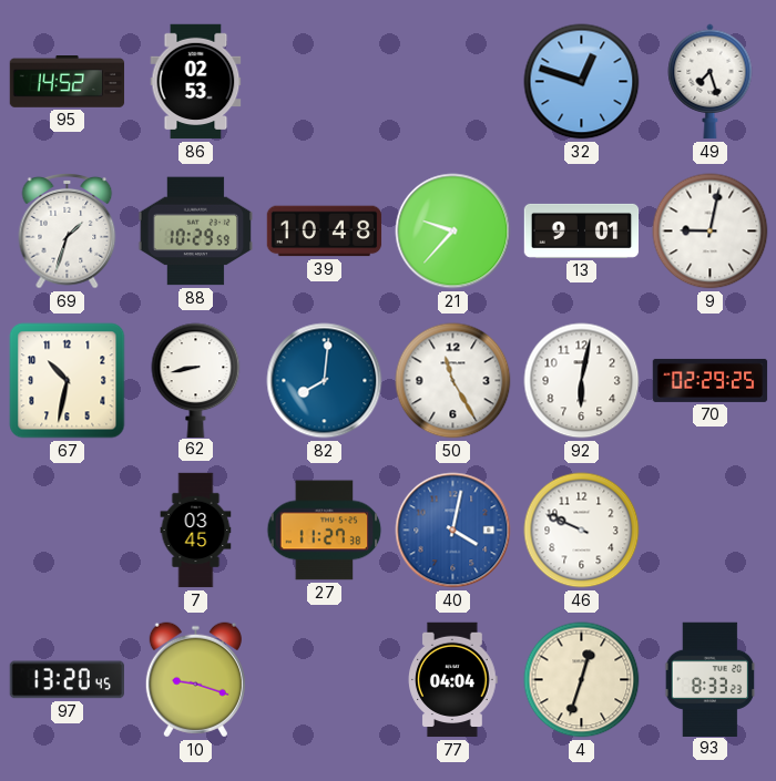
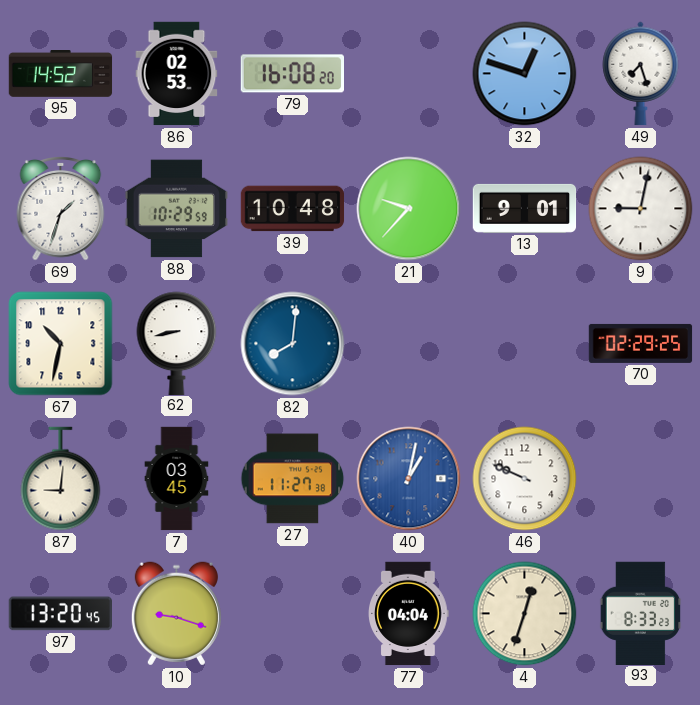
79: none -> 16:08 (292, 74)
50: 11:25 -> none (453, 381)
92: 6:02 -> none (582, 381)
87: none -> 9:01 (61, 479)
40: 4:02 -> 1:02 (409, 479)
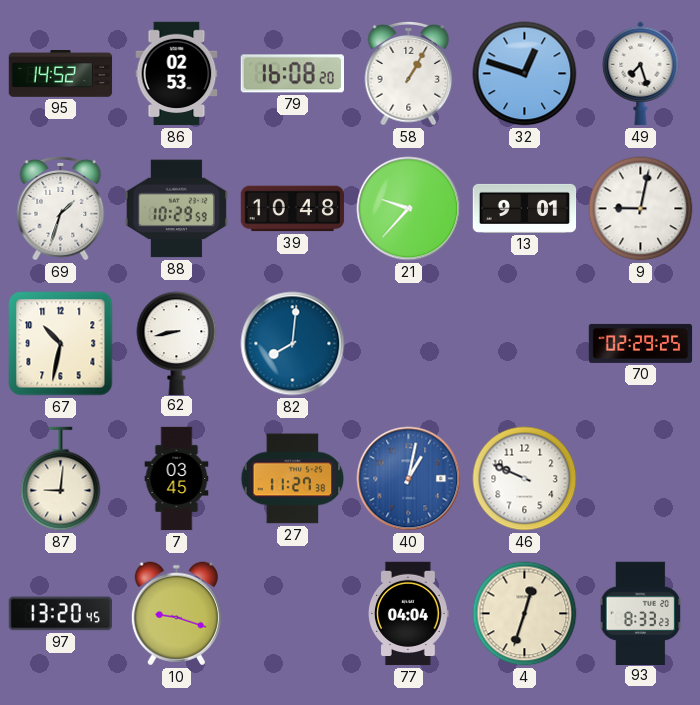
58: none -> 1:05 (409, 74)
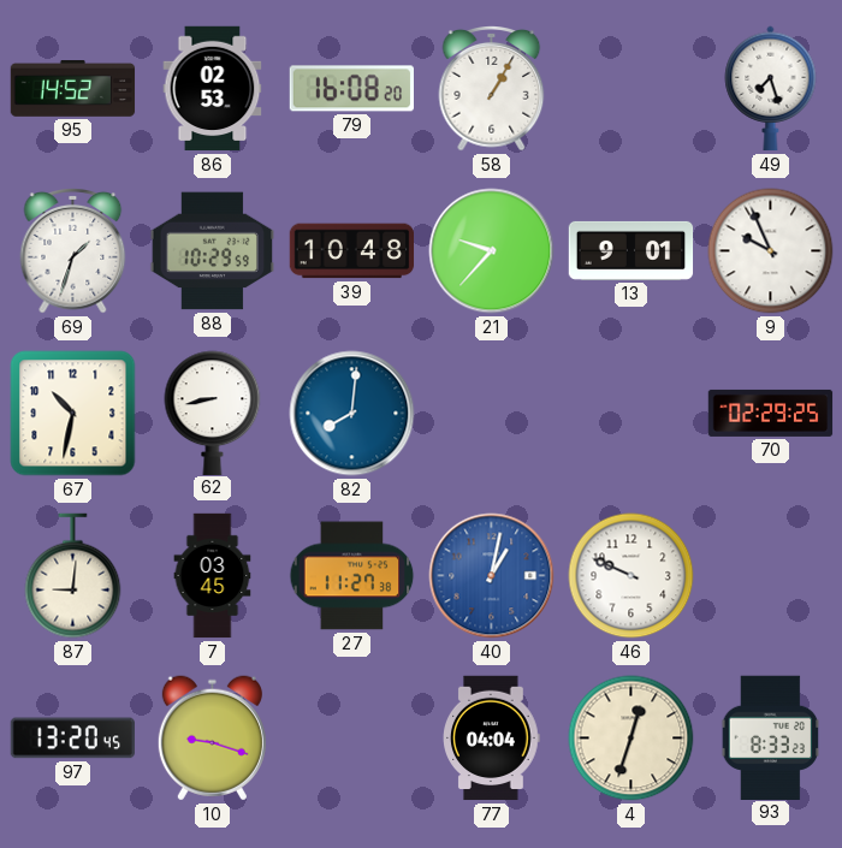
32: 12:48 -> none (525, 74)
9: 9:02 -> 9:56 (771, 251)
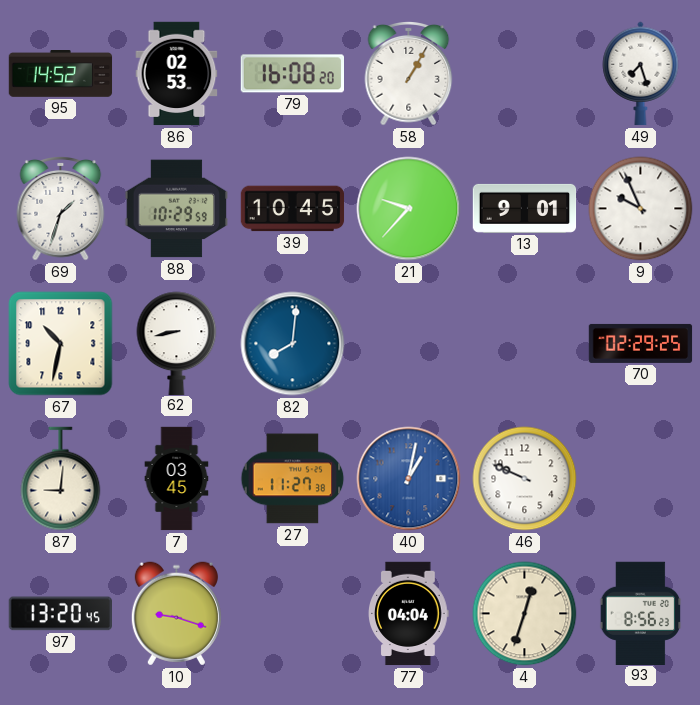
39: 10:48 -> 10:45 (293, 209)
93: 8:33 -> 8:56 (641, 613)
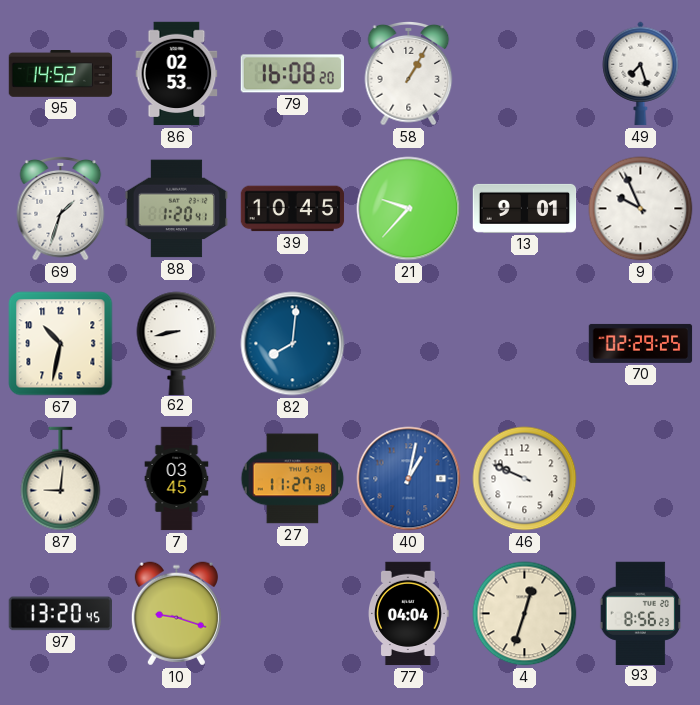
88: 10:29 -> 1:20 (176, 209)
